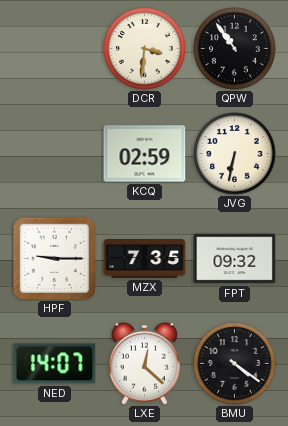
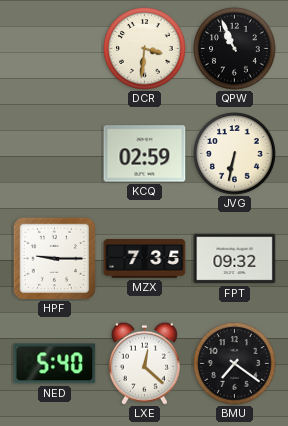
QPW: 10:54 -> 10:56 (235, 49)
NED: 14:07 -> 5:40 (55, 364)
BMU: 4:21 -> 7:21 (235, 364)
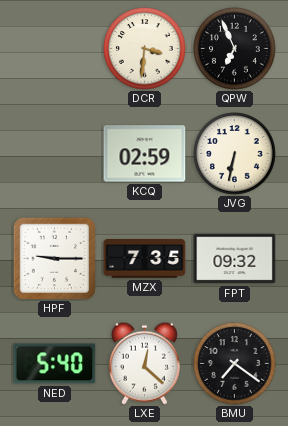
QPW: 10:56 -> 6:56 (235, 49)
